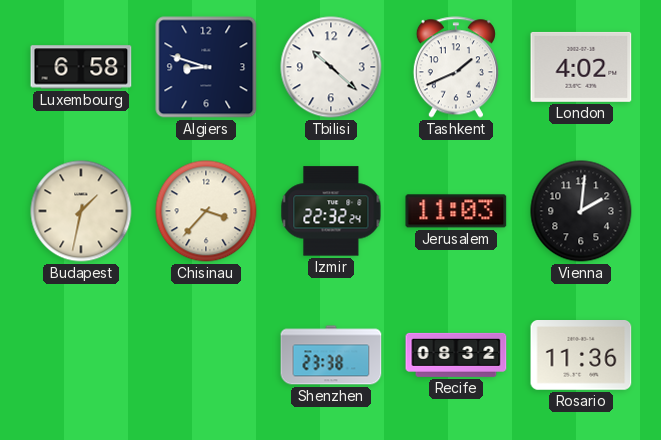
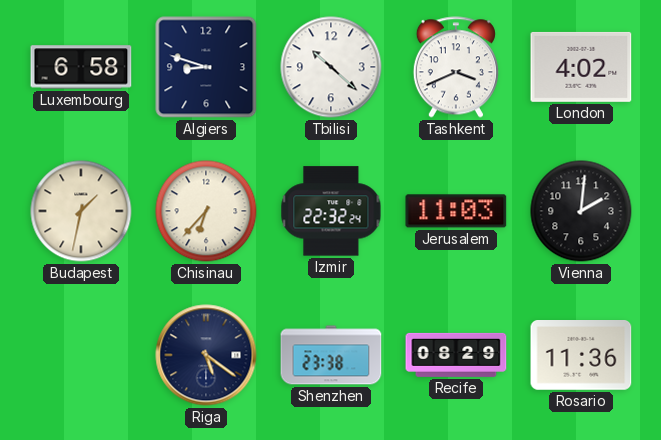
Tashkent: 1:41 -> 3:41 (456, 67)
Chisinau: 3:37 -> 6:37 (206, 211)
Riga: none -> 5:21 (206, 355)
Recife: 08:32 -> 08:29 (456, 355)
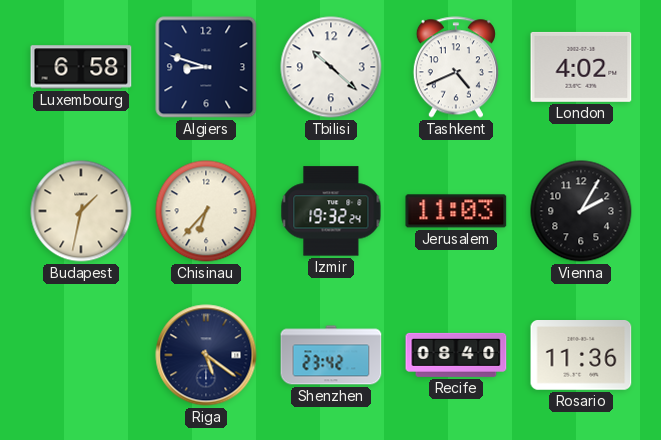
Tashkent: 3:41 -> 4:41 (456, 67)
Izmir: 22:32 -> 19:32 (331, 211)
Vienna: 2:01 -> 2:05 (581, 211)
Shenzhen: 23:38 -> 23:42 (331, 355)
Recife: 08:29 -> 08:40 (456, 355)
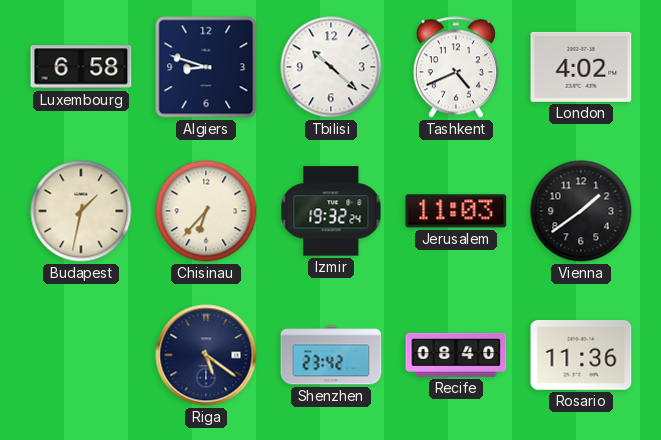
Vienna: 2:05 -> 1:39 (581, 211)
